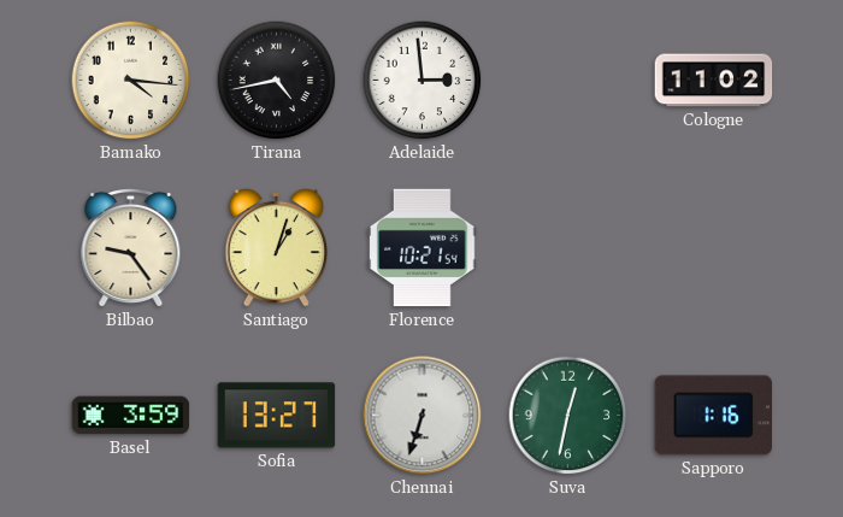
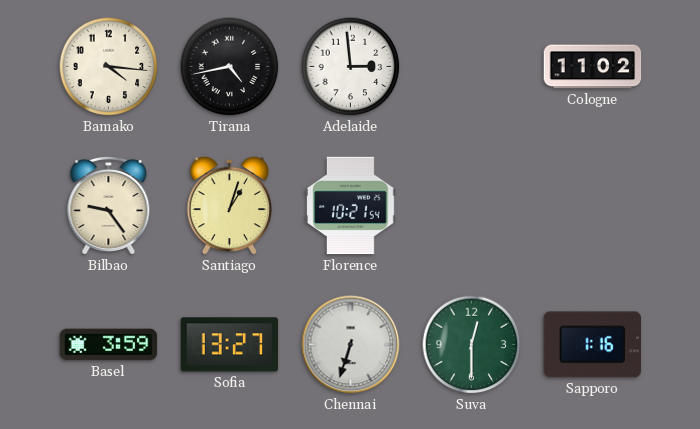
Suva: 12:32 -> 12:30 (472, 345)
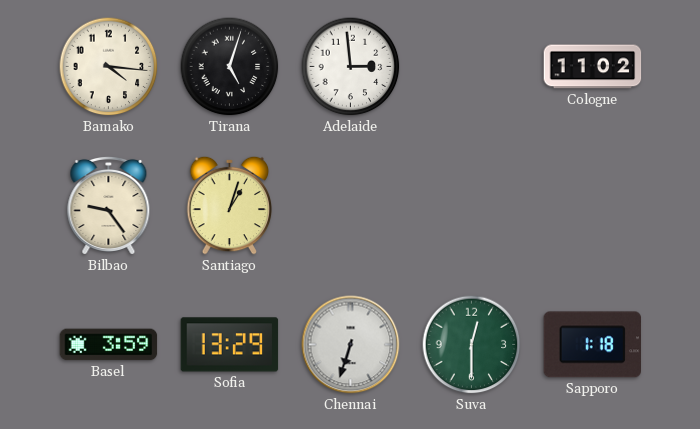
Tirana: 4:43 -> 5:03 (230, 67)
Florence: 10:21 -> none (351, 206)
Sofia: 13:27 -> 13:29 (230, 345)
Sapporo: 1:16 -> 1:18 (592, 345)
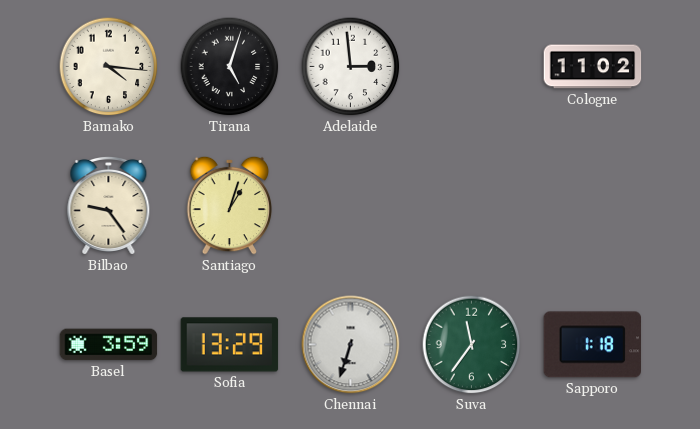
Suva: 12:30 -> 11:36 (472, 345)
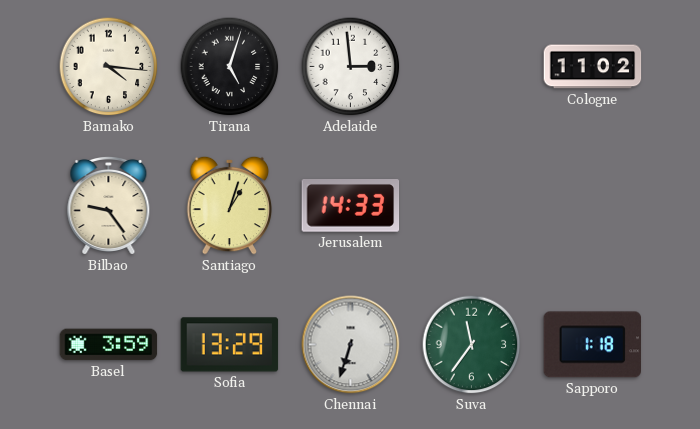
Jerusalem: none -> 14:33 (351, 206)
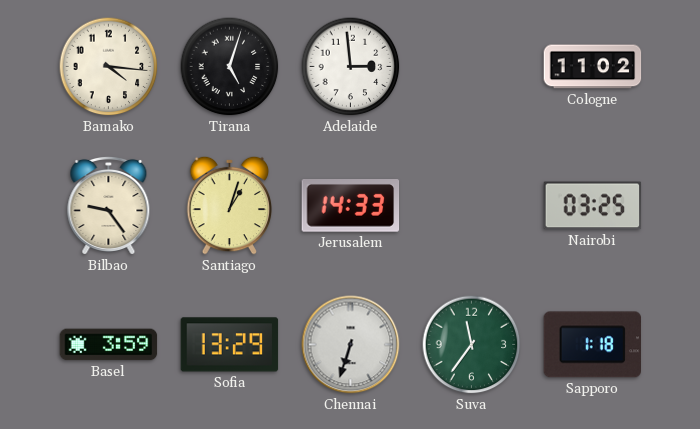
Nairobi: none -> 03:25 (593, 206)
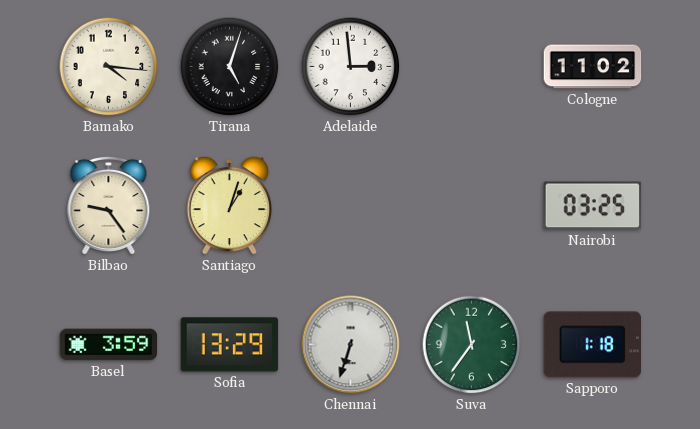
Jerusalem: 14:33 -> none (351, 206)
